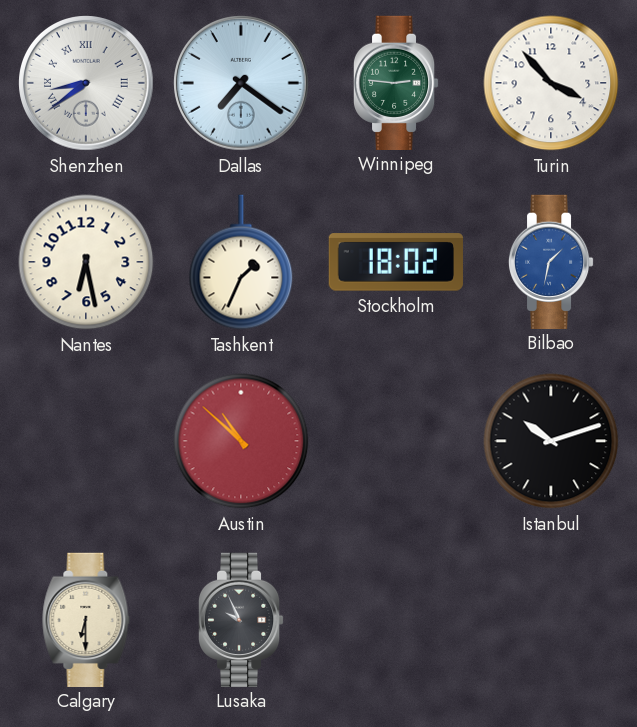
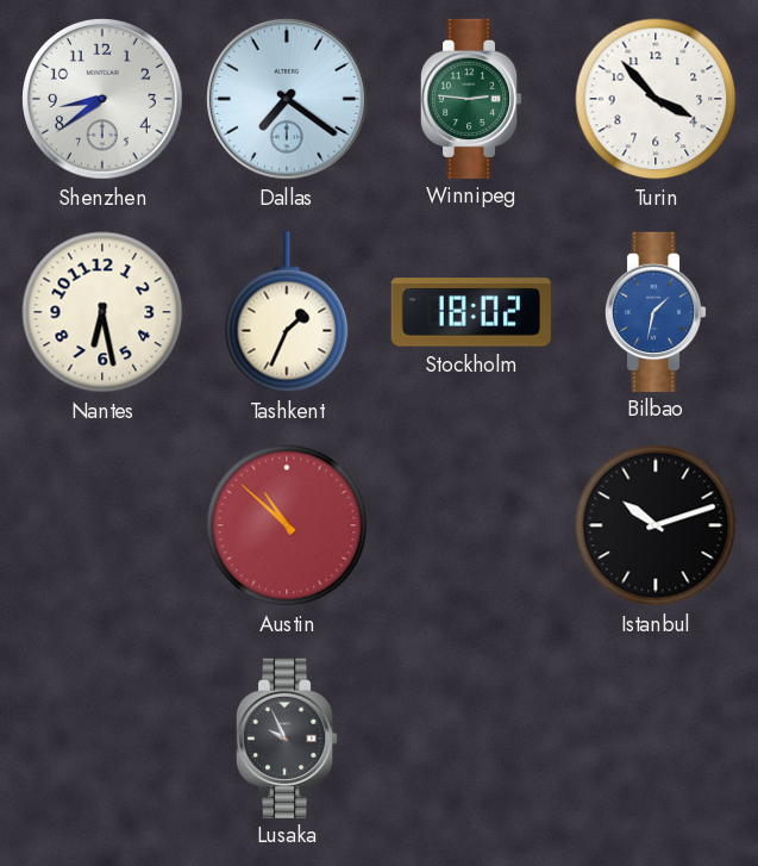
Shenzhen numerals: Roman -> Arabic (102, 99)
Calgary: 6:30 -> none (86, 619)
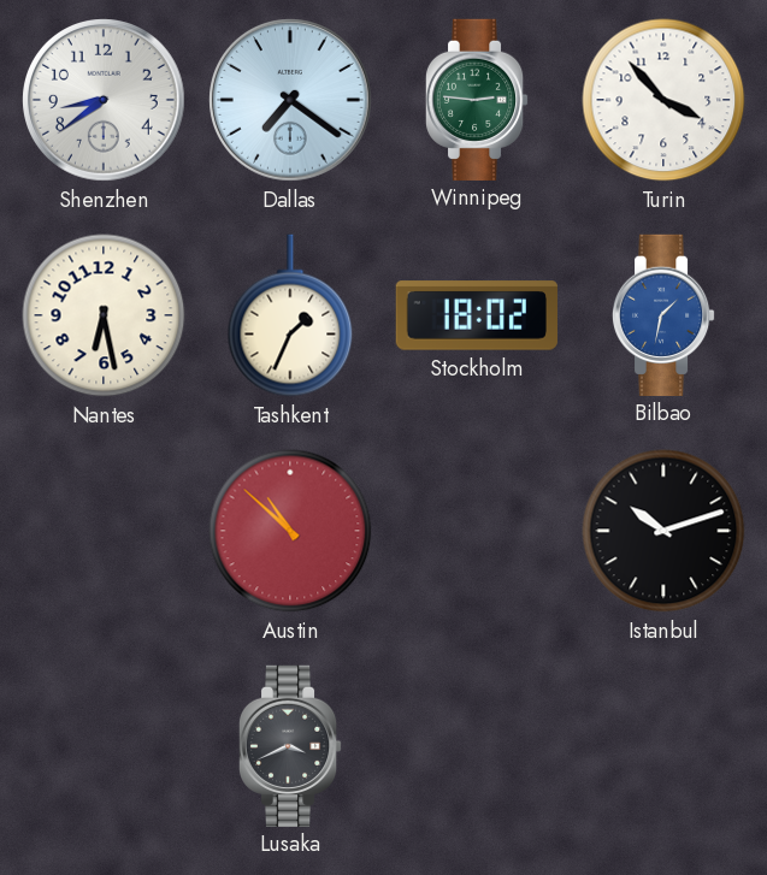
Lusaka: 9:56 -> 3:41 (290, 745)
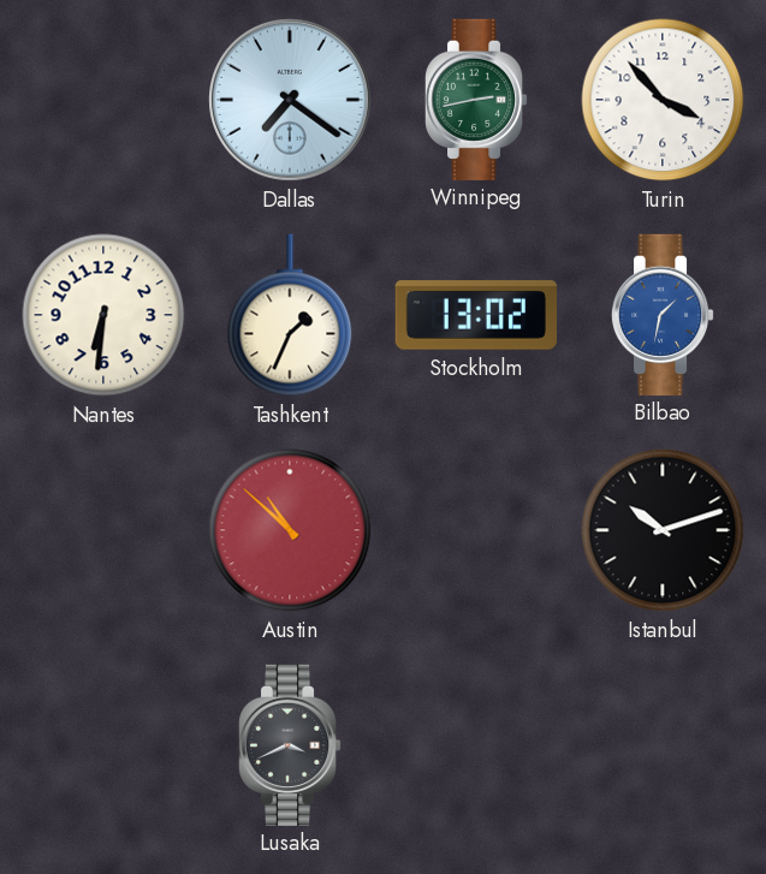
Shenzhen: 8:39 -> none (104, 100)
Winnipeg: 2:46 -> 2:43 (476, 99)
Nantes: 6:28 -> 6:31 (103, 315)
Stockholm: 18:02 -> 13:02 (476, 315)
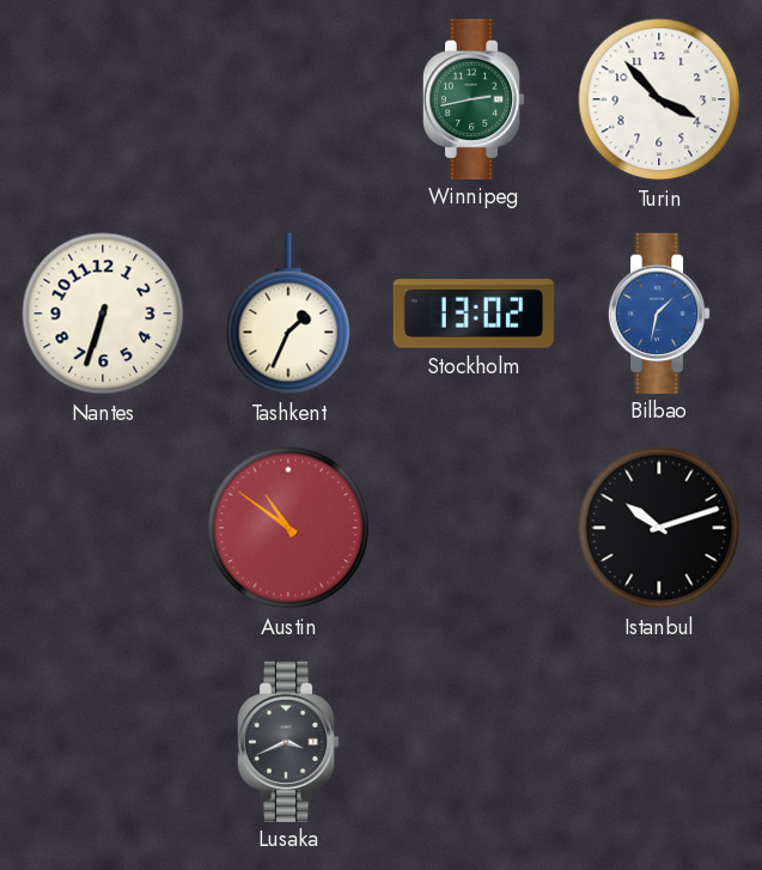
Dallas: 7:21 -> none (290, 100)
Nantes: 6:31 -> 6:33 (103, 314)
Austin: 10:52 -> 10:51 (288, 528)
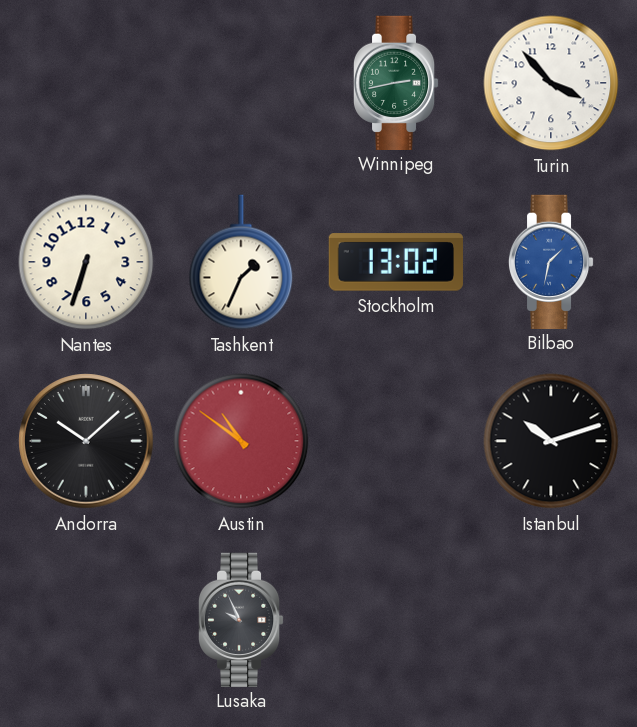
Andorra: none -> 10:08 (86, 441)
Lusaka: 3:41 -> 9:56 (241, 619)
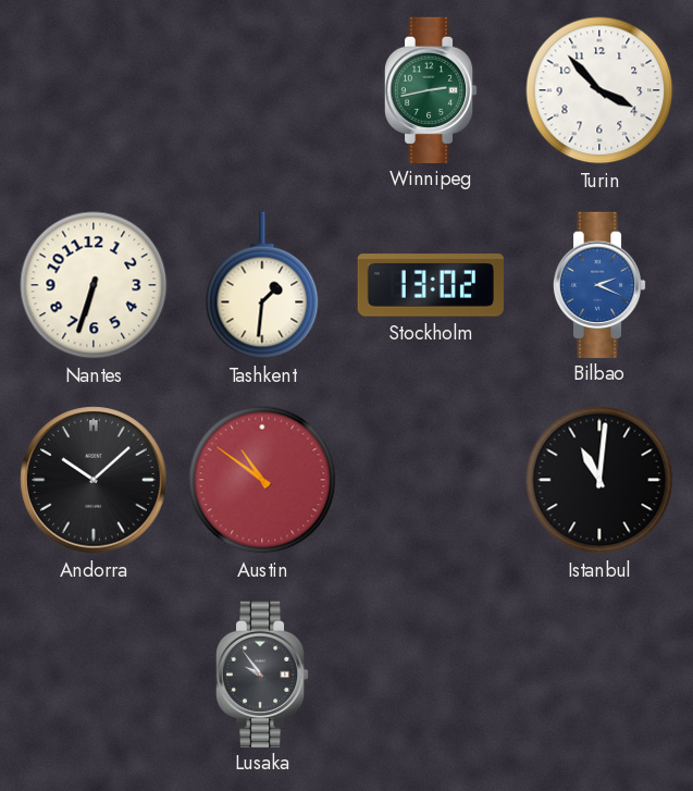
Tashkent: 1:34 -> 1:31 (262, 285)
Bilbao: 1:32 -> 2:19 (599, 284)
Istanbul: 10:12 -> 11:01 (599, 480)
Lusaka: 9:56 -> 9:54 (262, 673)
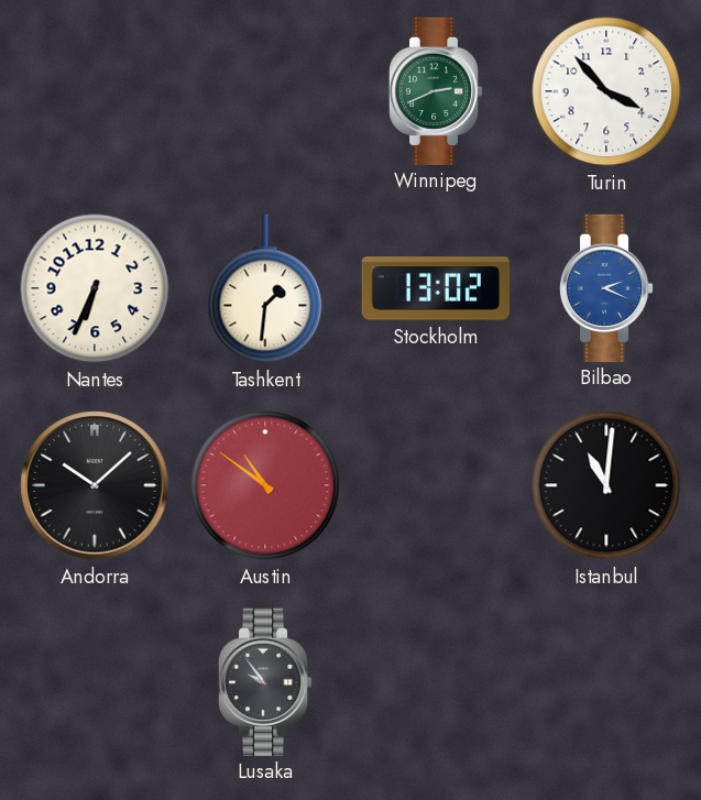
Winnipeg: 2:43 -> 2:41 (436, 90)
Nantes: 6:33 -> 6:34 (95, 288)
